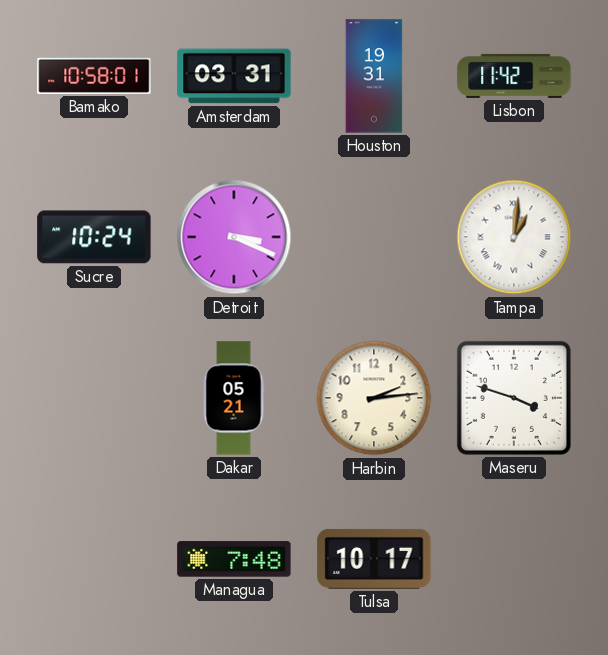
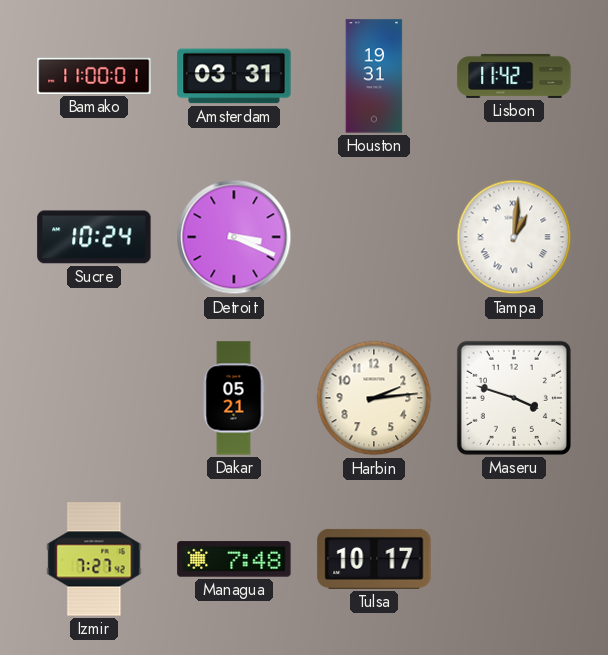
Bamako: 10:58 -> 11:00 (94, 76)
Izmir: none -> 7:27 (94, 559)
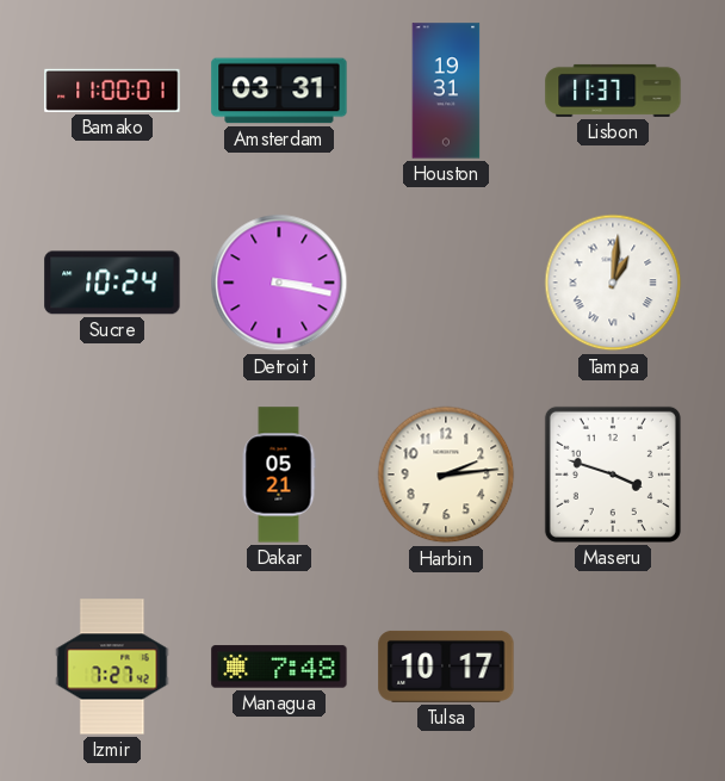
Lisbon: 11:42 -> 11:37 (613, 91)
Detroit: 3:19 -> 3:17 (279, 283)
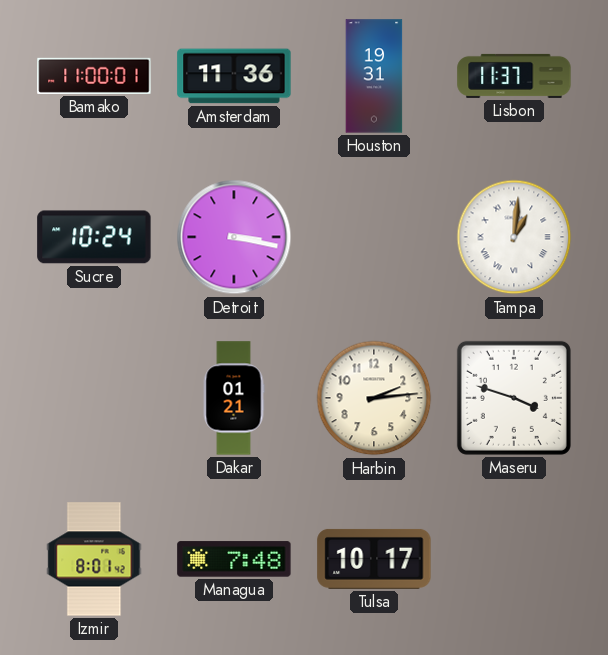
Amsterdam: 03:31 -> 11:36 (234, 76)
Dakar: 05:21 -> 01:21 (234, 398)
Izmir: 7:27 -> 8:01 (94, 559)
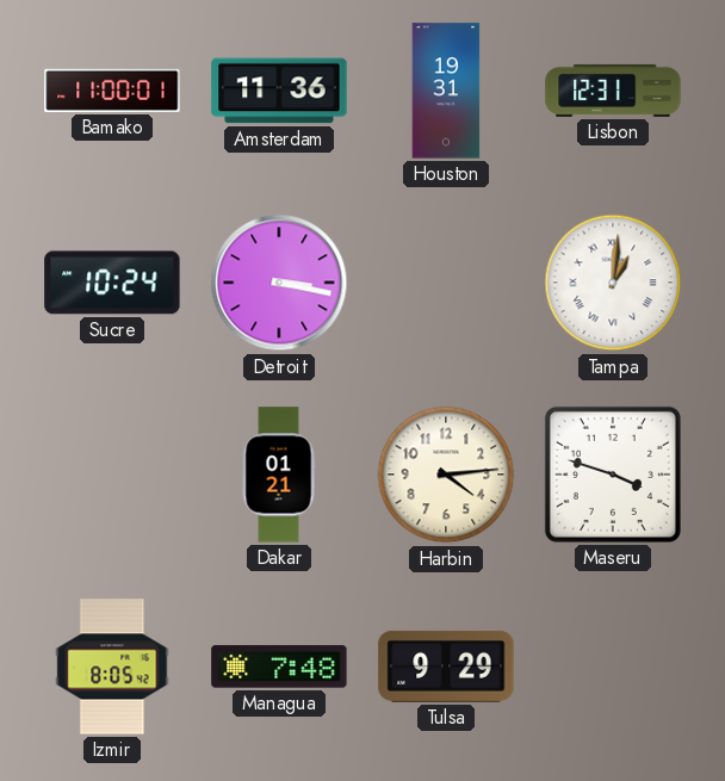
Lisbon: 11:37 -> 12:31 (613, 91)
Harbin: 2:14 -> 4:14 (446, 475)
Izmir: 8:01 -> 8:05 (112, 667)
Tulsa: 10:17 -> 9:29 (446, 667)
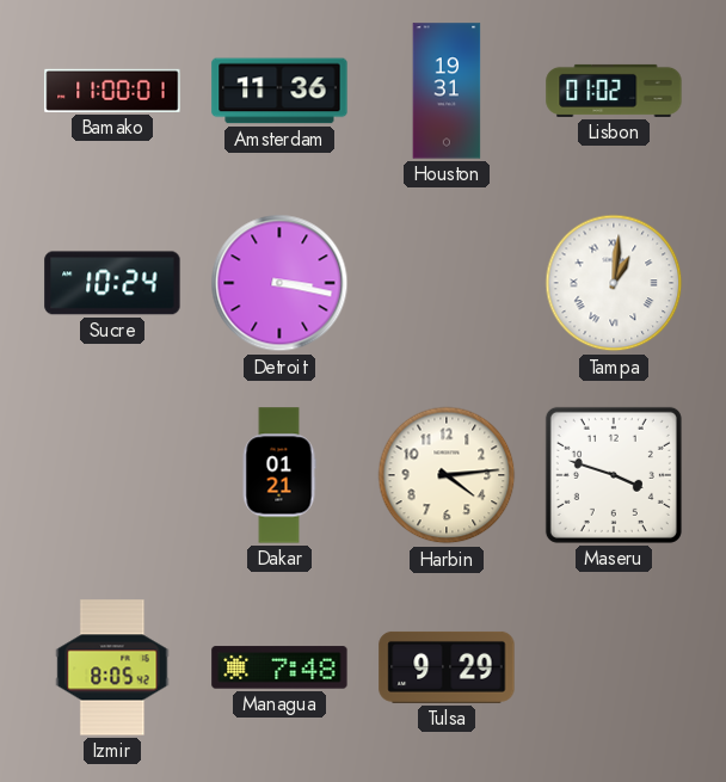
Lisbon: 12:31 -> 01:02 (614, 91)
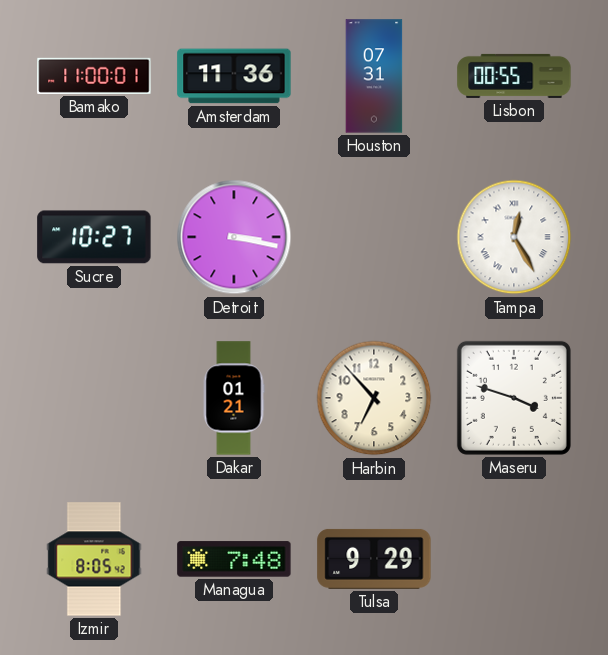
Houston: 19:31 -> 07:31 (374, 76)
Lisbon: 01:02 -> 00:55 (514, 76)
Sucre: 10:24 -> 10:27 (94, 237)
Tampa: 1:01 -> 12:25 (514, 237)
Harbin: 4:14 -> 6:53 (374, 398)
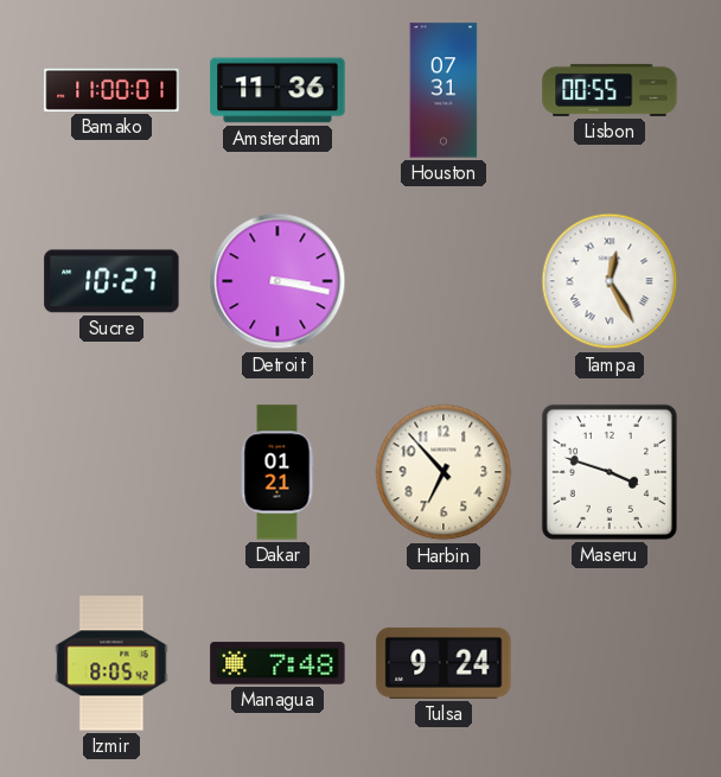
Tulsa: 9:29 -> 9:24 (444, 663)
